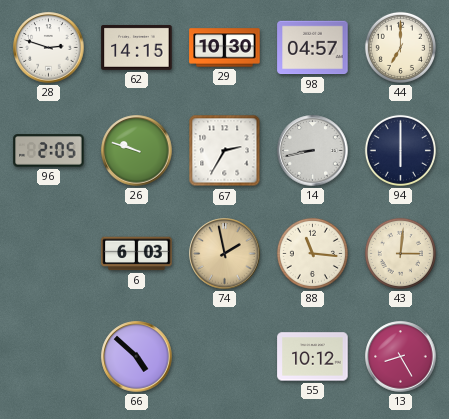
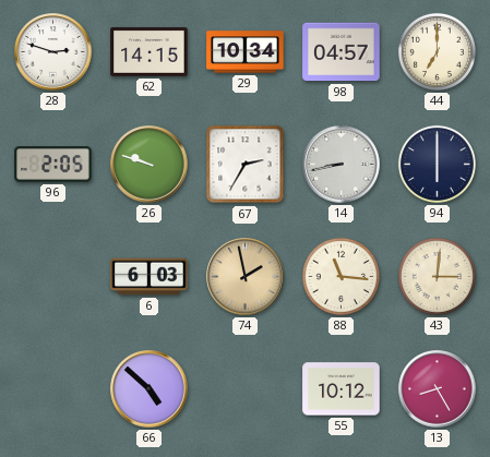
29: 10:30 -> 10:34 (246, 52)
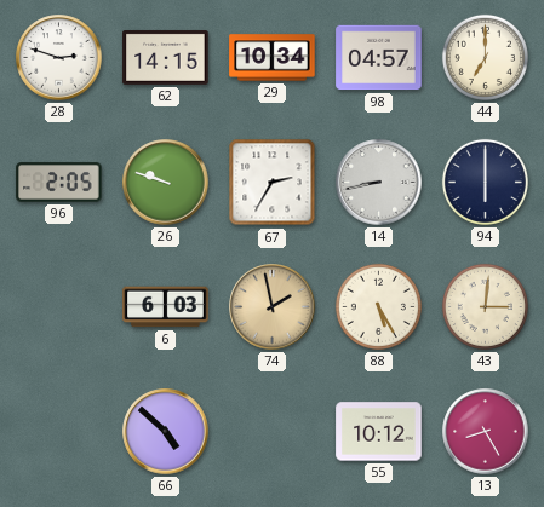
88: 11:16 -> 5:25 (378, 306)
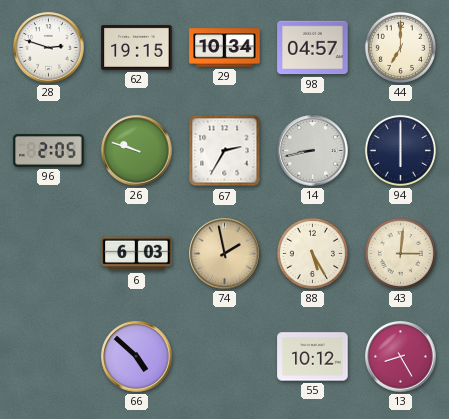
62: 14:15 -> 19:15 (137, 47)
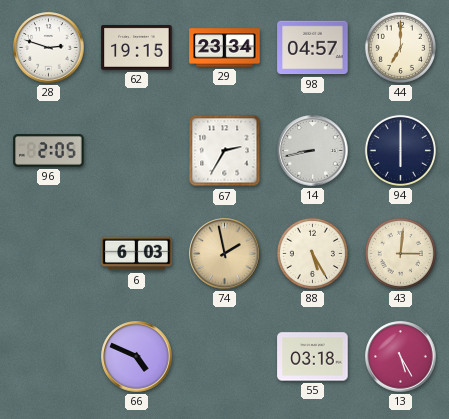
29: 10:34 -> 23:34 (225, 48)
26: 9:48 -> none (137, 151)
66: 4:52 -> 4:49 (137, 357)
55: 10:12 -> 03:18 (313, 357)
13: 8:25 -> 5:25 (401, 357)
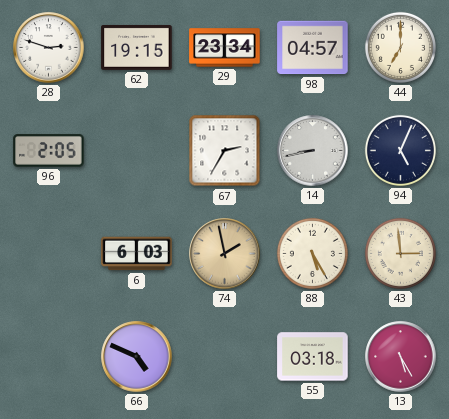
94: 6:00 -> 5:04 (400, 150)
43: 3:01 -> 2:59 (400, 253)
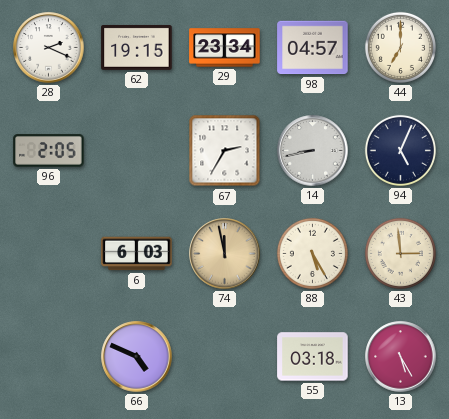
28: 2:48 -> 2:19 (49, 48)
74: 1:58 -> 11:58 (225, 254)
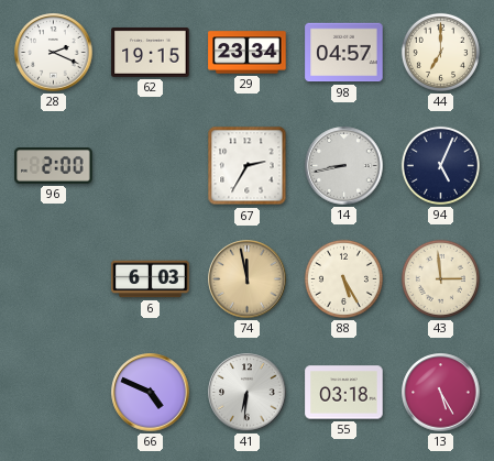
96: 2:05 -> 2:00 (54, 166)
41: none -> 6:31 (248, 393)
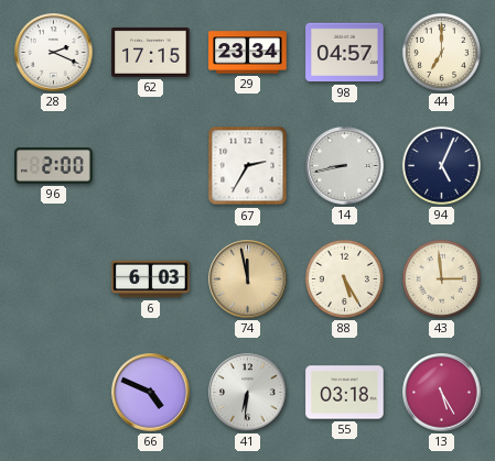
62: 19:15 -> 17:15 (151, 52)
